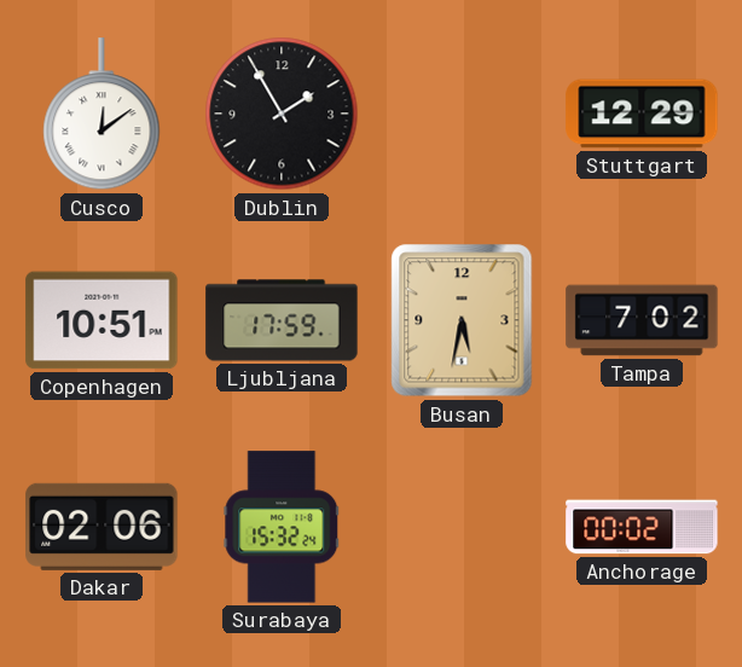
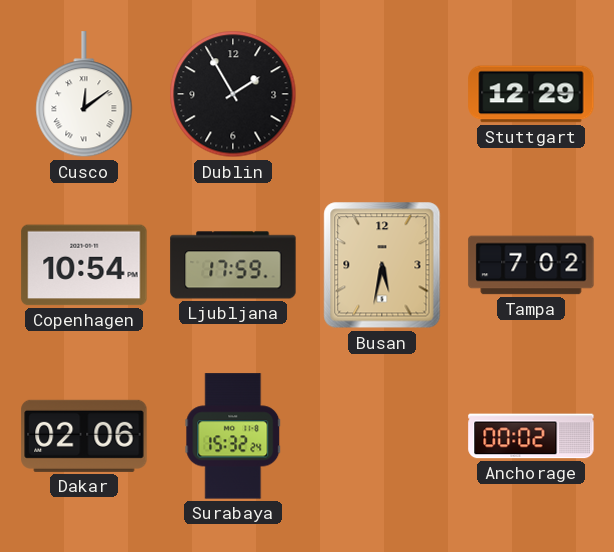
Copenhagen: 10:51 -> 10:54 (84, 265)
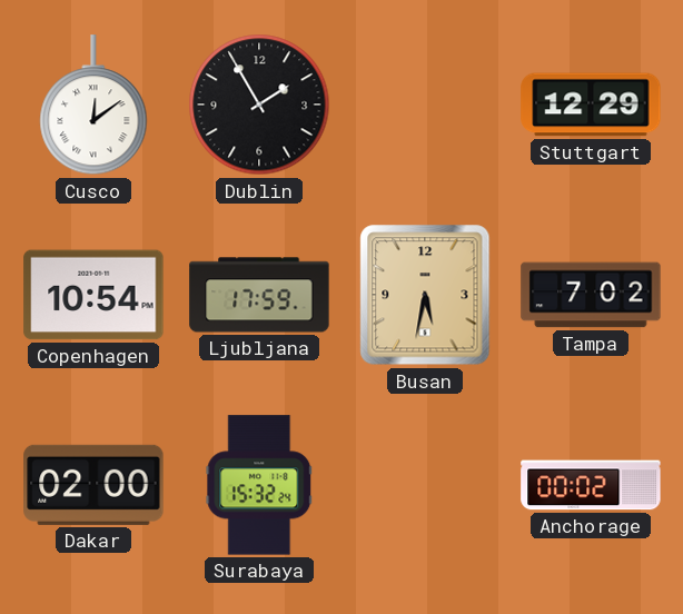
Dakar: 02:06 -> 02:00 (93, 485)
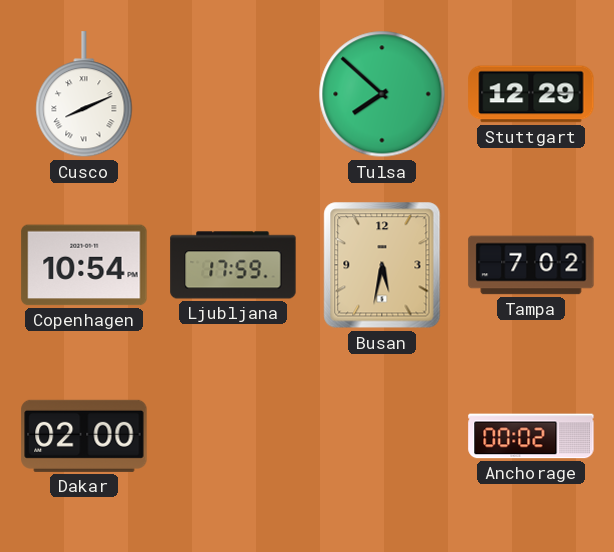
Cusco: 12:09 -> 8:11 (84, 95)
Dublin: 1:55 -> none (259, 105)
Tulsa: none -> 7:52 (382, 94)
Surabaya: 15:32 -> none (259, 485)
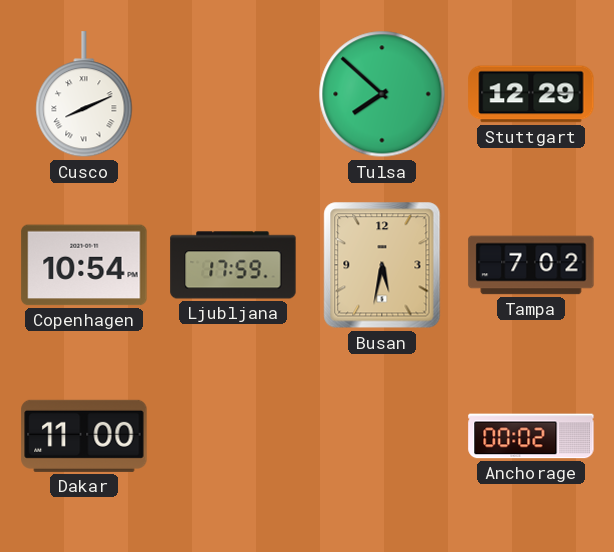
Dakar: 02:00 -> 11:00 (84, 436)
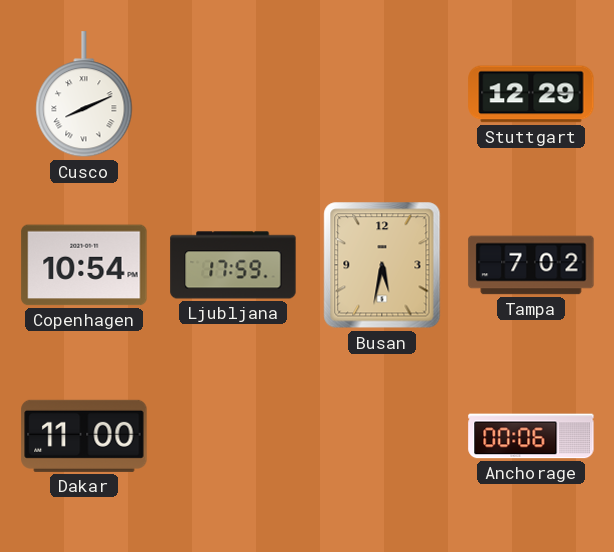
Tulsa: 7:52 -> none (382, 94)
Anchorage: 00:02 -> 00:06 (531, 436)
